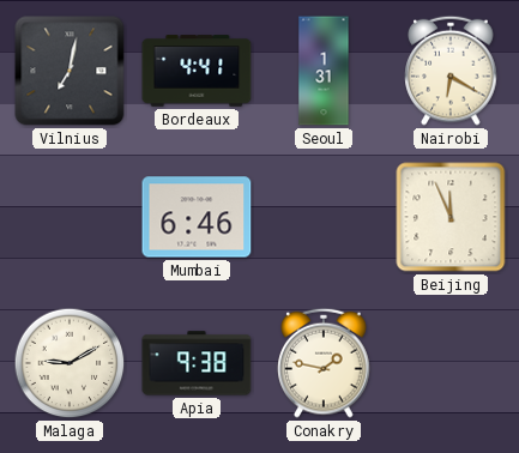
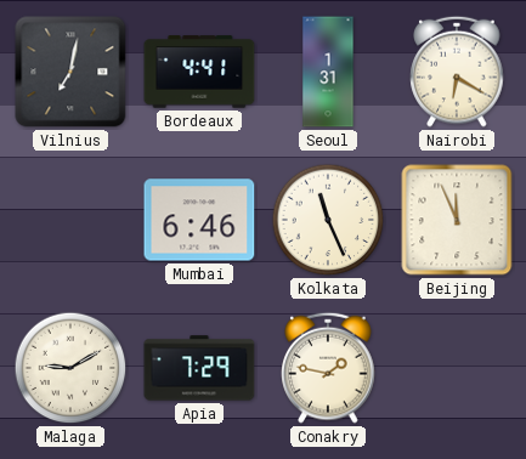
Kolkata: none -> 11:26 (328, 220)
Apia: 9:38 -> 7:29 (199, 368)
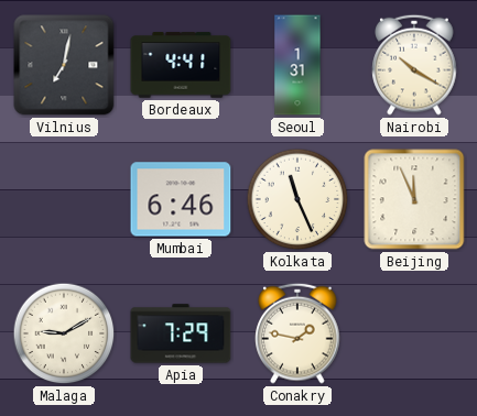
Nairobi: 6:20 -> 10:20 (414, 65)
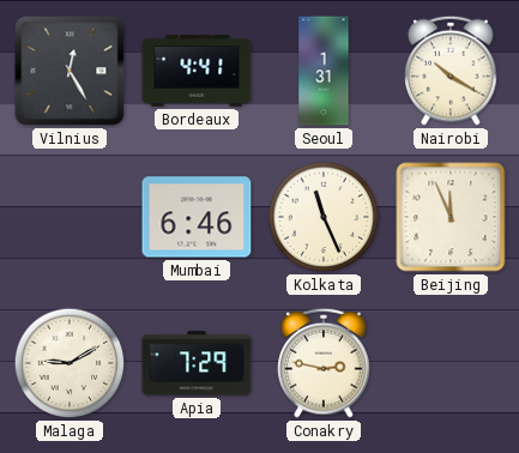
Vilnius: 7:02 -> 12:25 (70, 71)
Conakry: 1:47 -> 2:47 (324, 363)
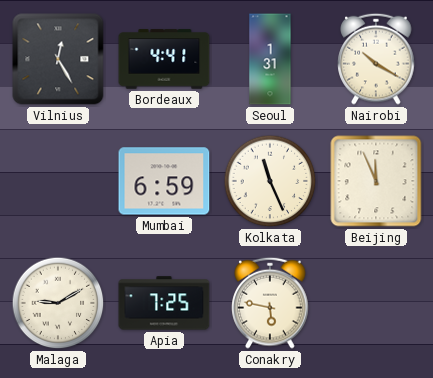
Mumbai: 6:46 -> 6:59 (164, 181)
Apia: 7:29 -> 7:25 (164, 303)
Conakry: 2:47 -> 5:47 (270, 303)
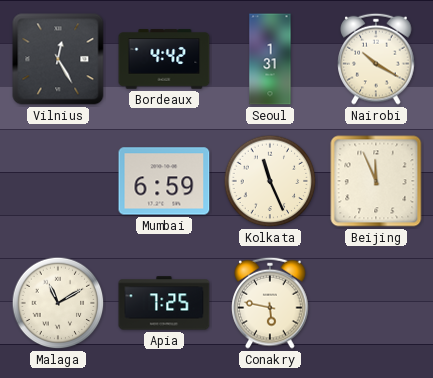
Bordeaux: 4:41 -> 4:42 (164, 59)
Malaga: 9:10 -> 11:10 (58, 303)
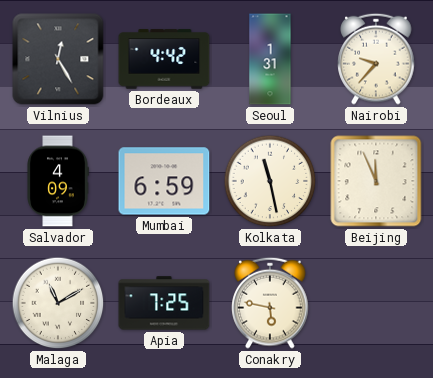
Nairobi: 10:20 -> 9:37 (376, 59)
Salvador: none -> 4:09 (58, 181)
Kolkata: 11:26 -> 11:28 (270, 181)
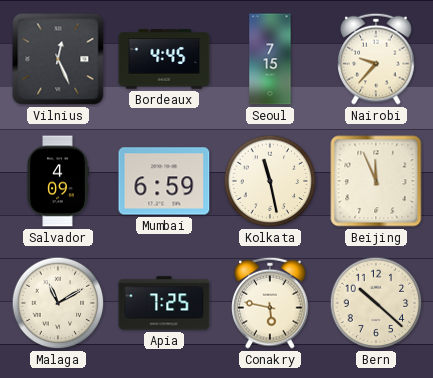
Vilnius: 12:25 -> 12:26 (58, 59)
Bordeaux: 4:42 -> 4:45 (164, 59)
Seoul: 1:31 -> 7:15 (270, 59)
Bern: none -> 10:22 (376, 303)
